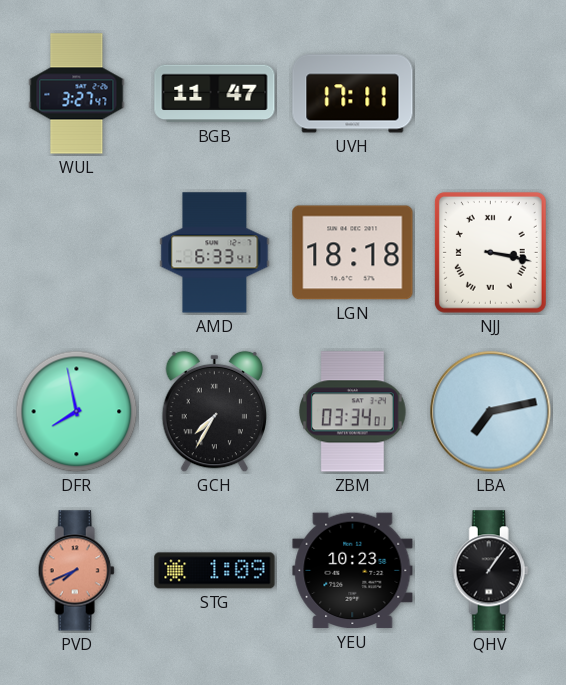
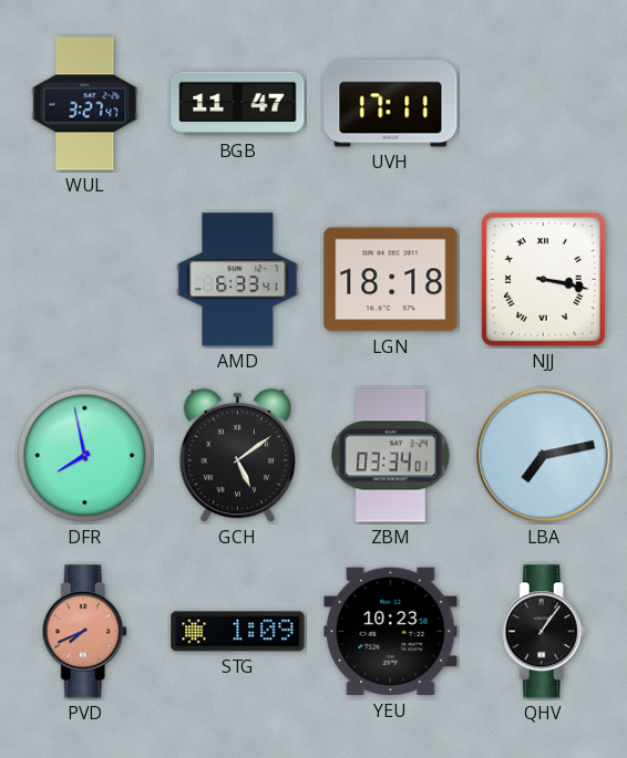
GCH: 7:35 -> 5:09 (237, 456)
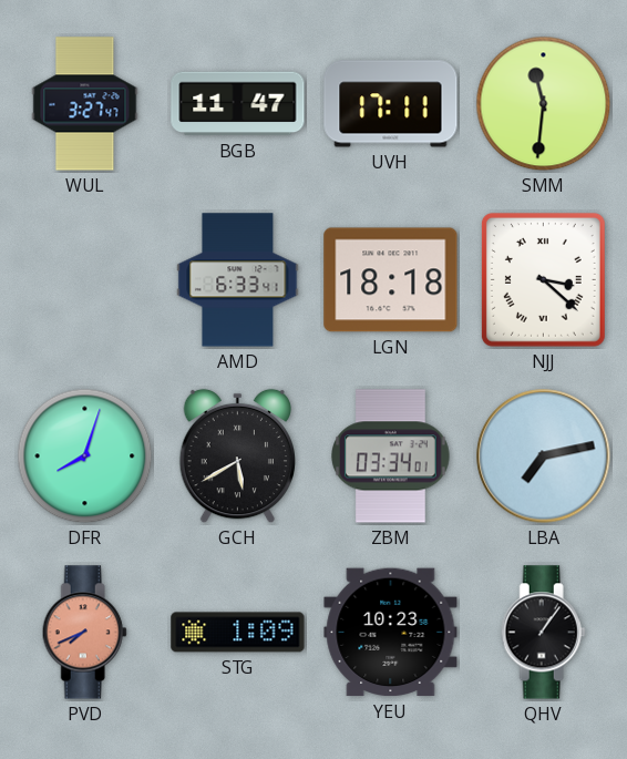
SMM: none -> 11:31 (544, 104)
NJJ: 3:17 -> 3:22 (543, 279)
DFR: 7:58 -> 8:03 (85, 457)
GCH: 5:09 -> 5:40 (237, 457)
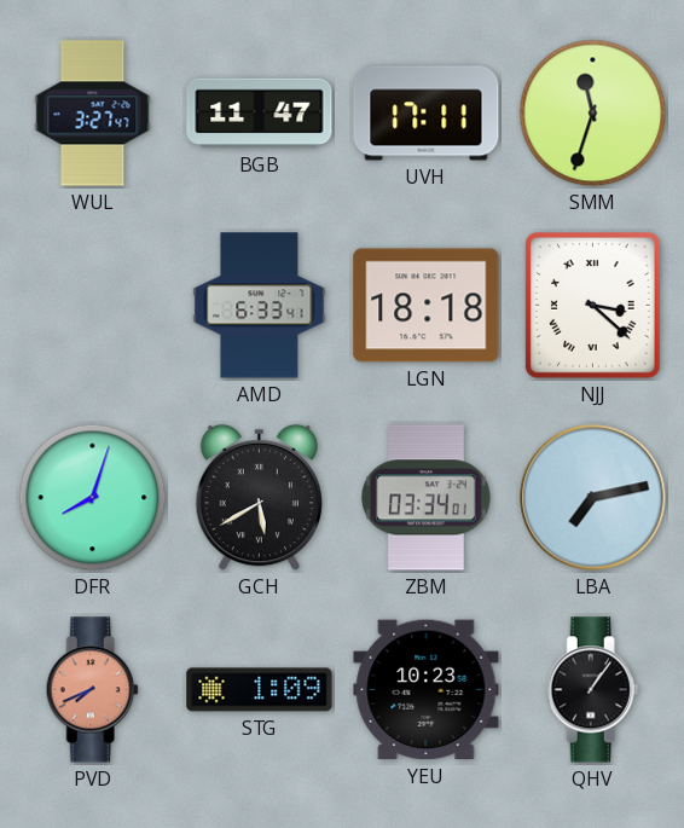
SMM: 11:31 -> 11:33 (593, 114)
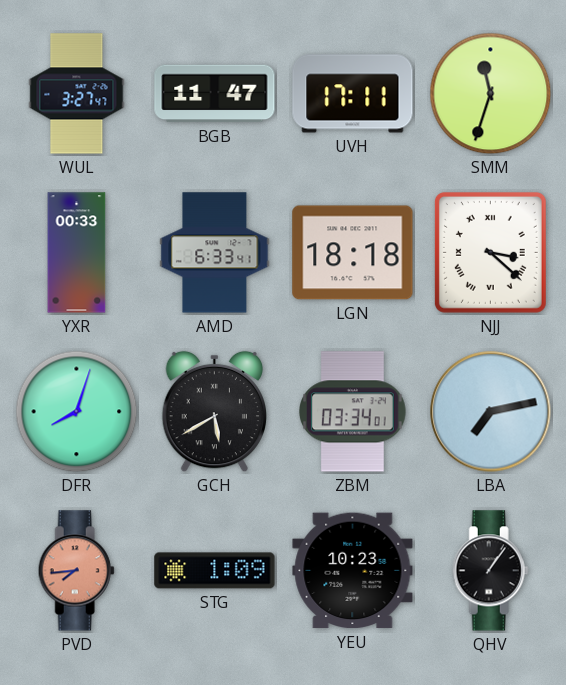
YXR: none -> 00:33 (77, 253)
PVD: 7:41 -> 7:44 (76, 571)
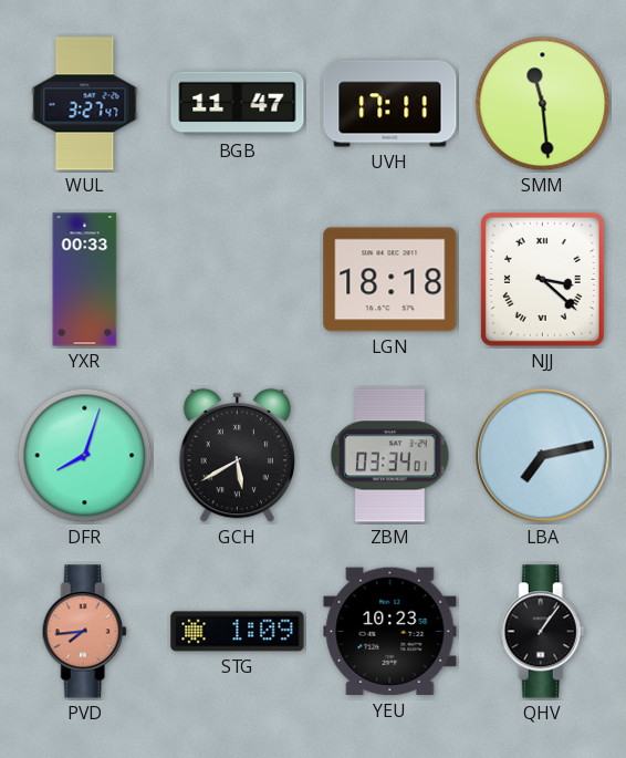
SMM: 11:33 -> 11:29 (543, 104)
AMD: 6:33 -> none (215, 253)
